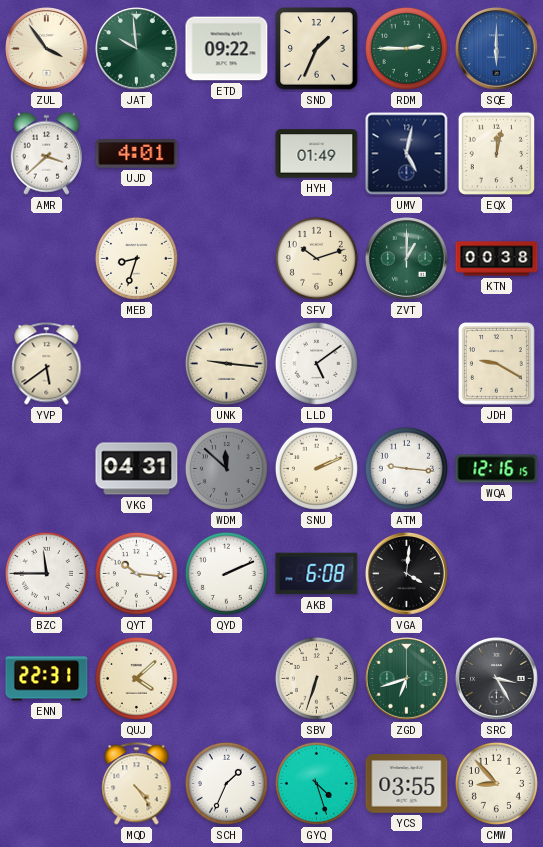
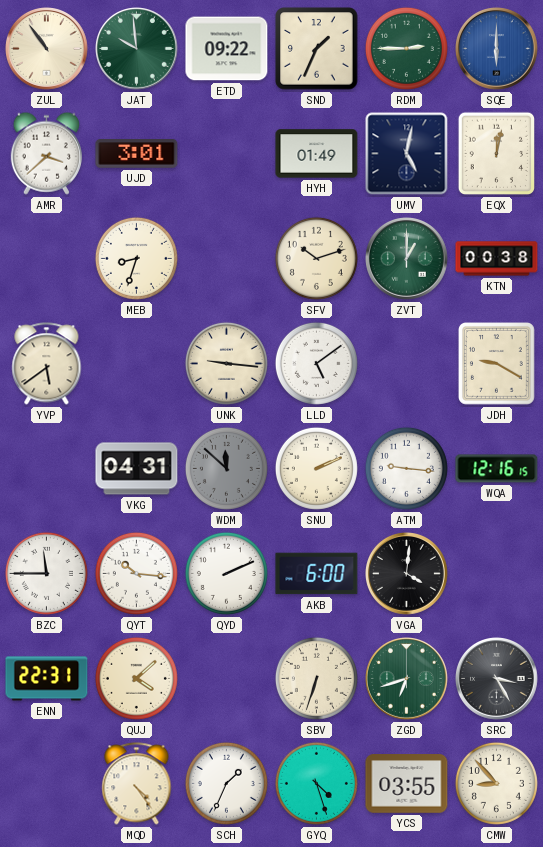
ZUL: 3:54 -> 10:54 (47, 49)
UJD: 4:01 -> 3:01 (137, 154)
AKB: 6:08 -> 6:00 (317, 574)
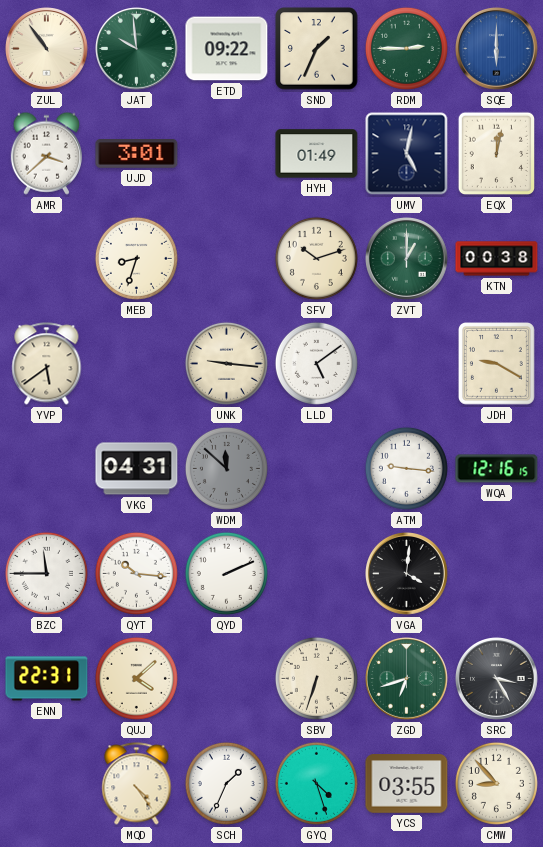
SNU: 2:11 -> none (316, 468)
AKB: 6:00 -> none (317, 574)
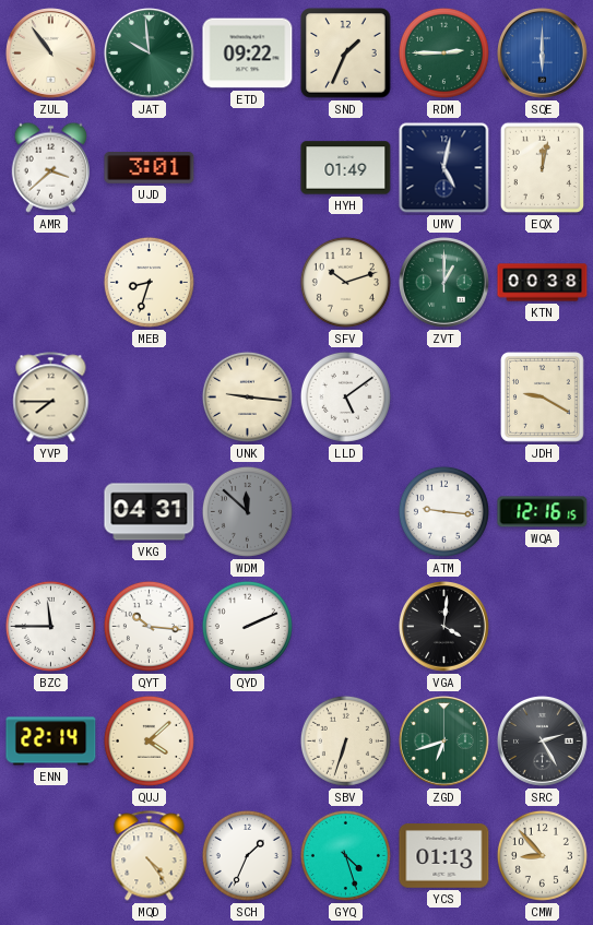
YVP: 5:39 -> 7:45 (51, 398)
ENN: 22:31 -> 22:14 (51, 742)
SRC: 3:25 -> 2:25 (543, 742)
YCS: 03:55 -> 01:13 (444, 856)
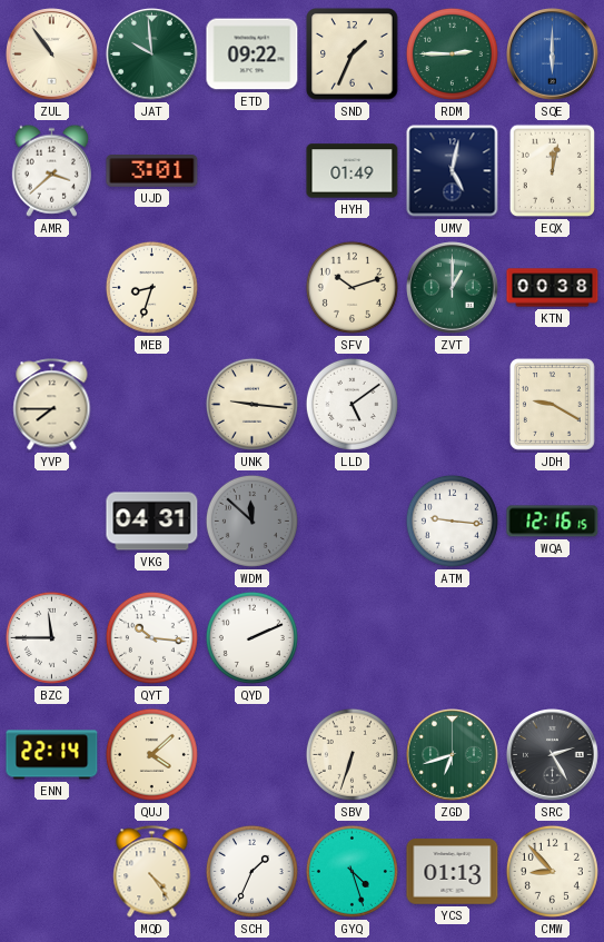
VGA: 4:01 -> none (444, 627)
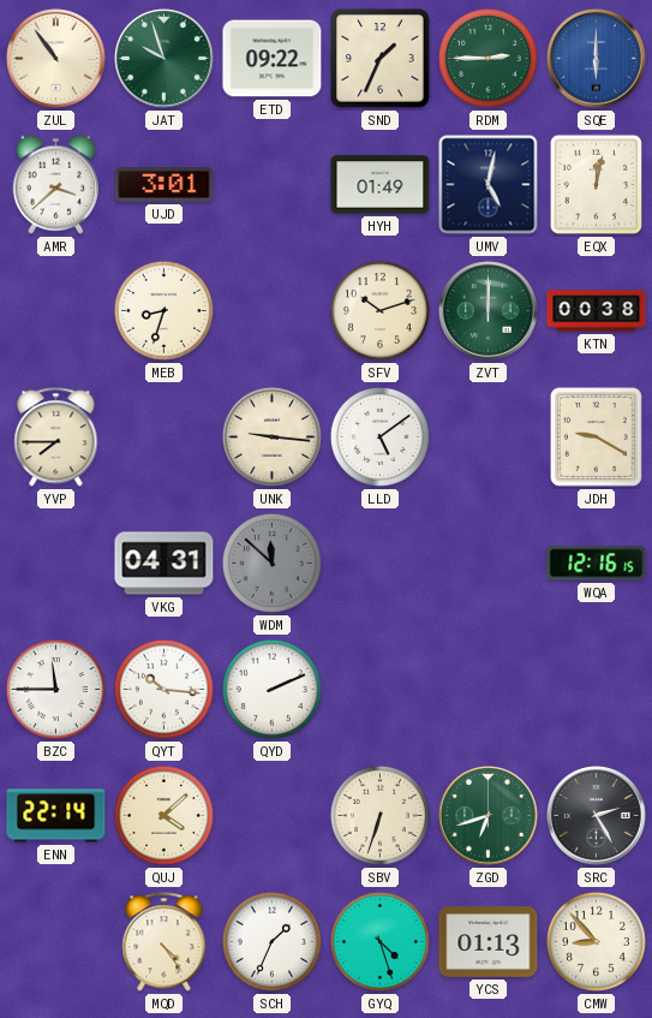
JAT: 9:59 -> 9:57 (165, 59)
ZVT: 1:00 -> 12:00 (489, 311)
ATM: 9:16 -> none (452, 520)
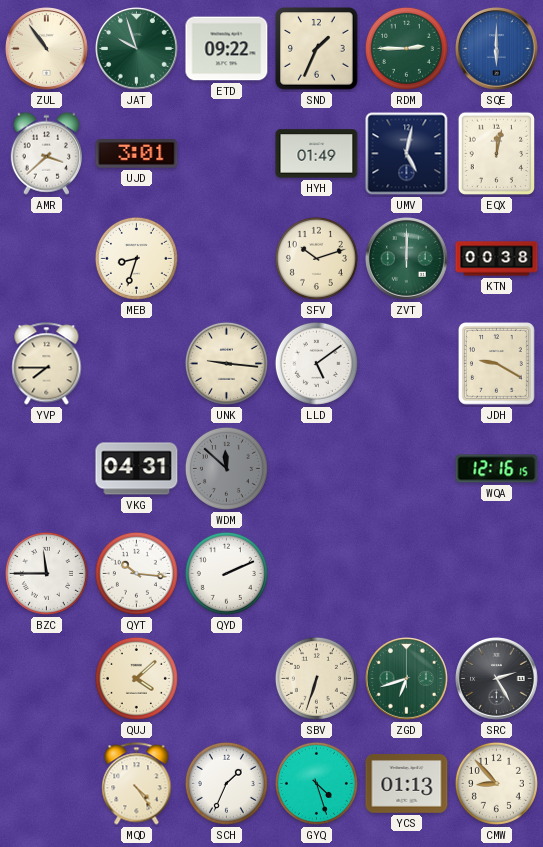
ENN: 22:14 -> none (56, 816)
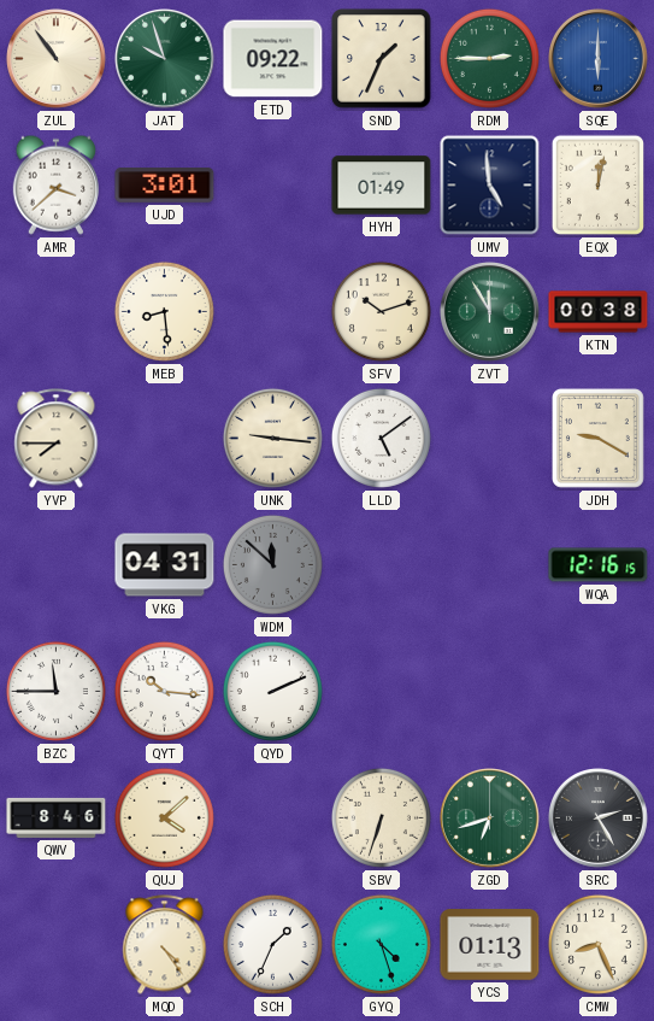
UMV: 5:02 -> 4:59 (490, 186)
MEB: 8:33 -> 8:29 (164, 311)
ZVT: 12:00 -> 11:55 (490, 312)
QWV: none -> 8:46 (57, 817)
CMW: 8:53 -> 8:26 (597, 944)
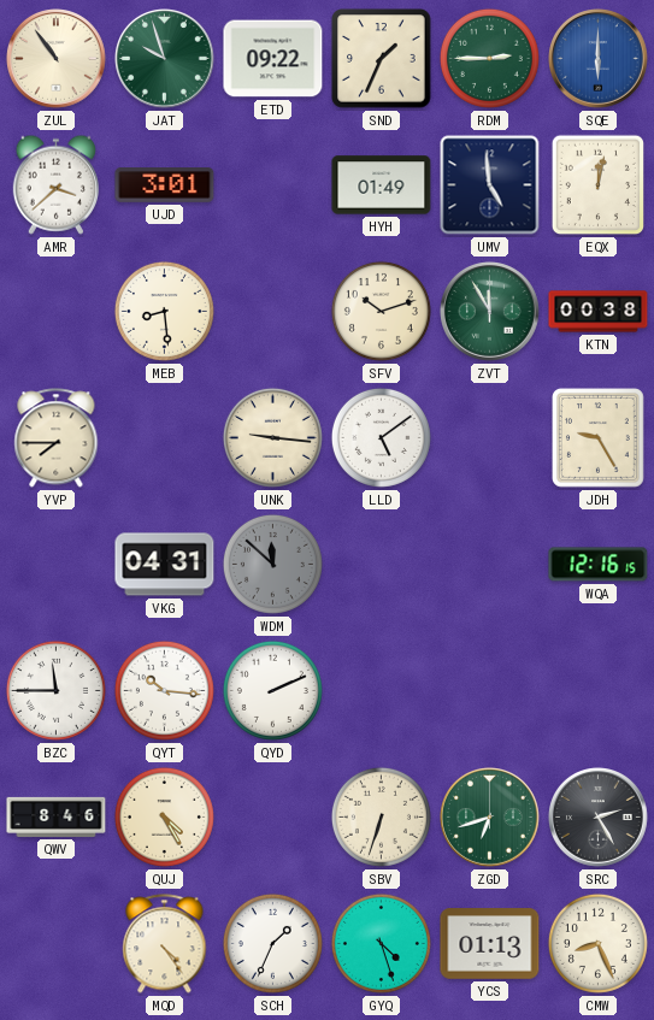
JDH: 9:20 -> 9:25 (599, 438)
QUJ: 4:08 -> 4:25 (164, 816)
